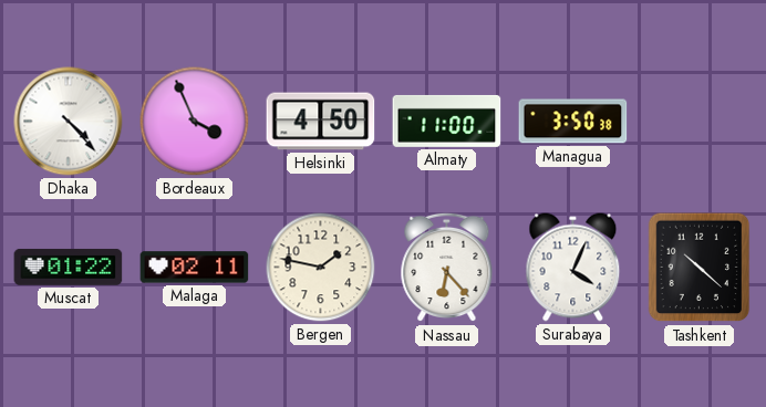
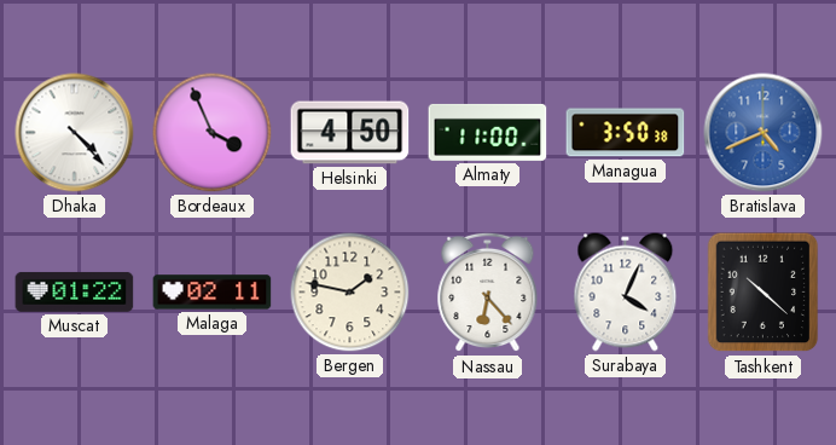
Bratislava: none -> 4:41 (764, 133)
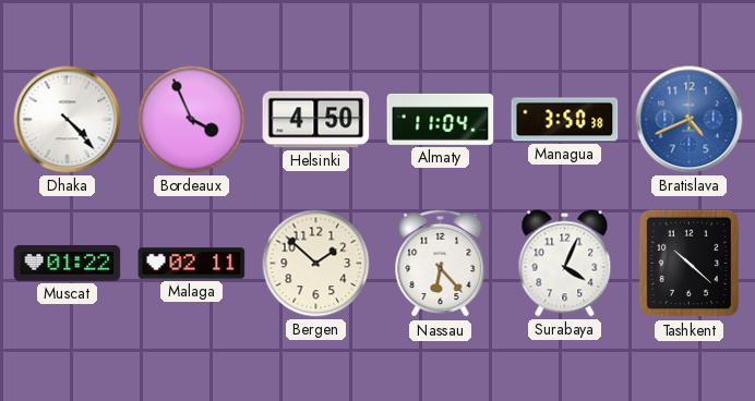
Almaty: 11:00 -> 11:04 (441, 119)
Bergen: 1:47 -> 1:52 (316, 264)
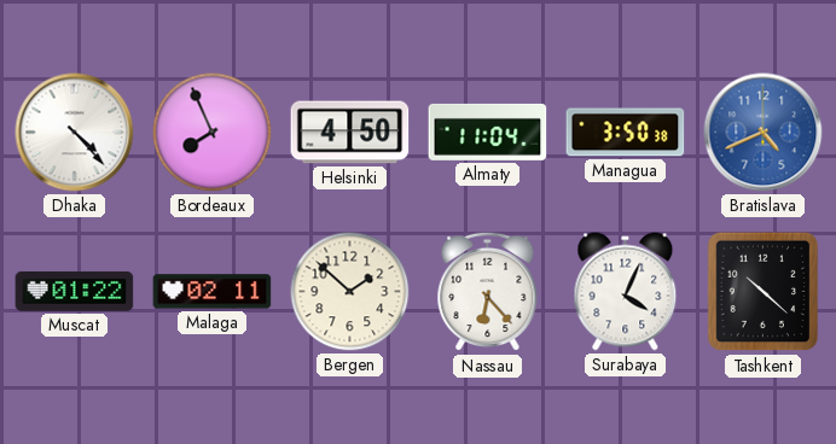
Bordeaux: 3:56 -> 7:56 (213, 133)
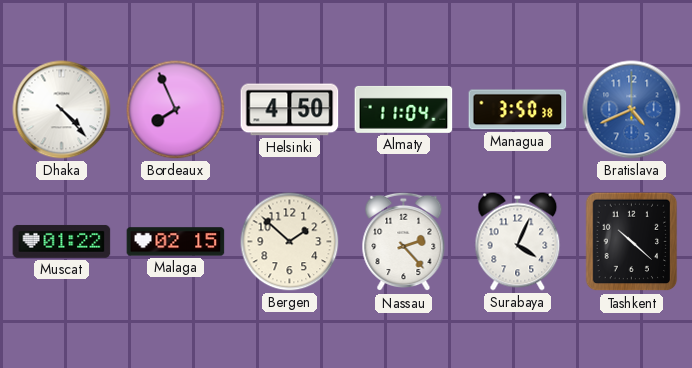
Malaga: 02:11 -> 02:15 (176, 242)
Nassau: 6:23 -> 2:23 (404, 242)
